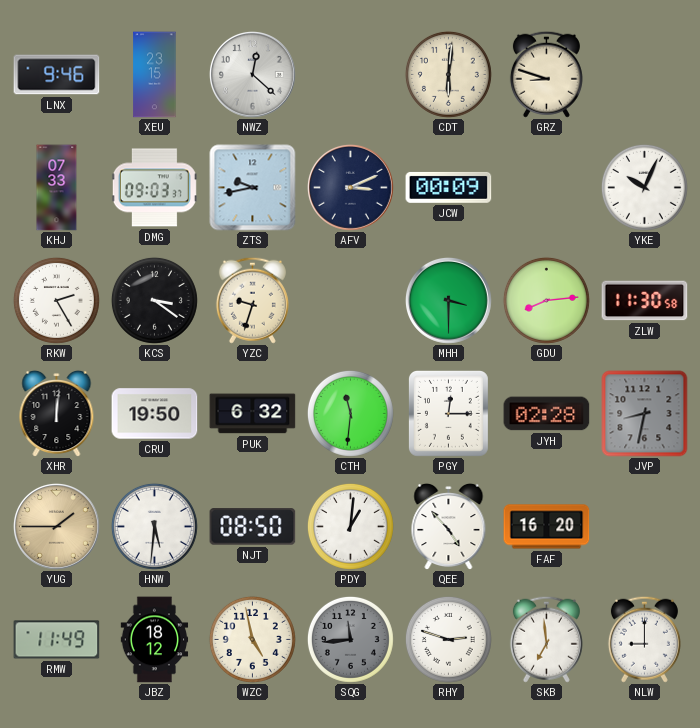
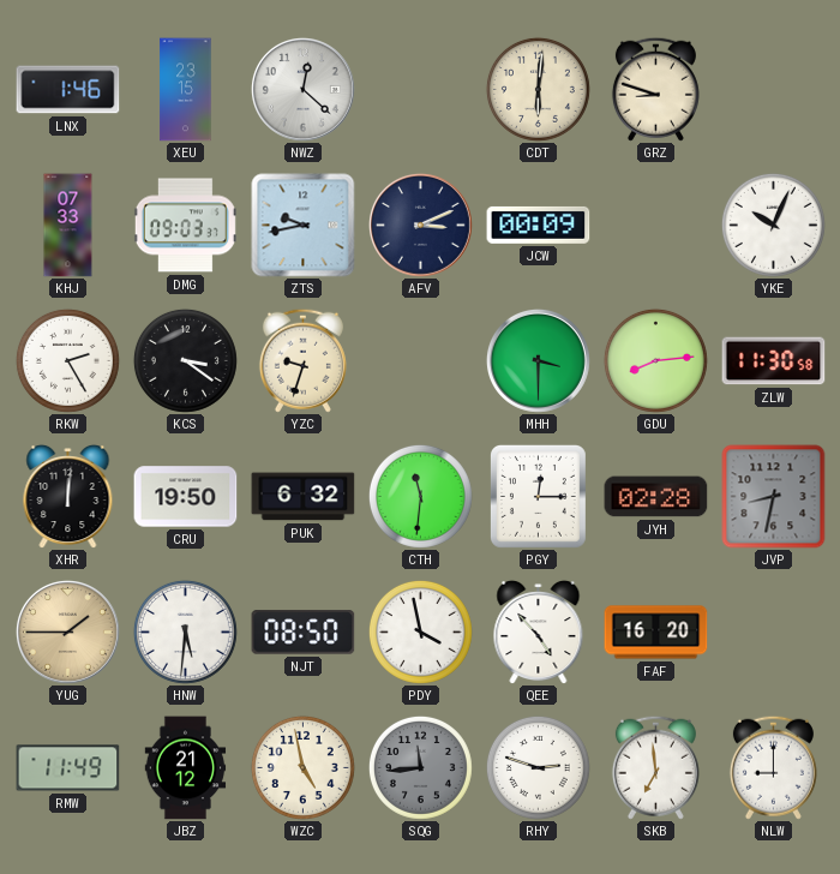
LNX: 9:46 -> 1:46 (68, 90)
PDY: 1:01 -> 3:58 (420, 631)
JBZ: 18:12 -> 21:12 (186, 768)
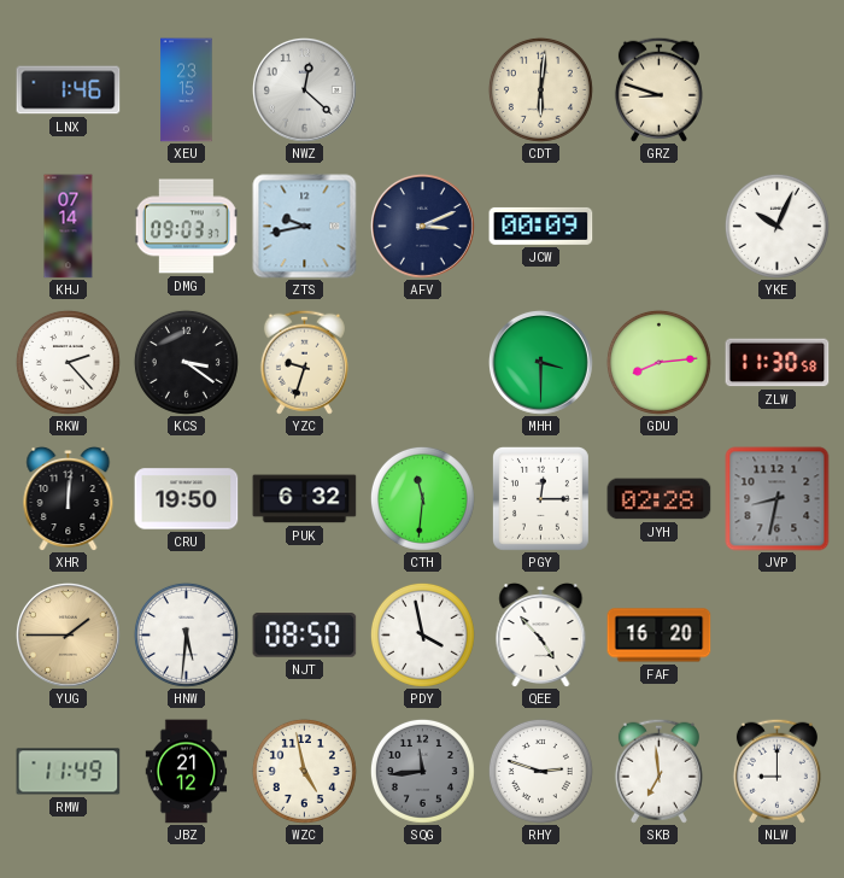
KHJ: 07:33 -> 07:14 (69, 227)
RKW: 2:25 -> 2:23 (68, 362)
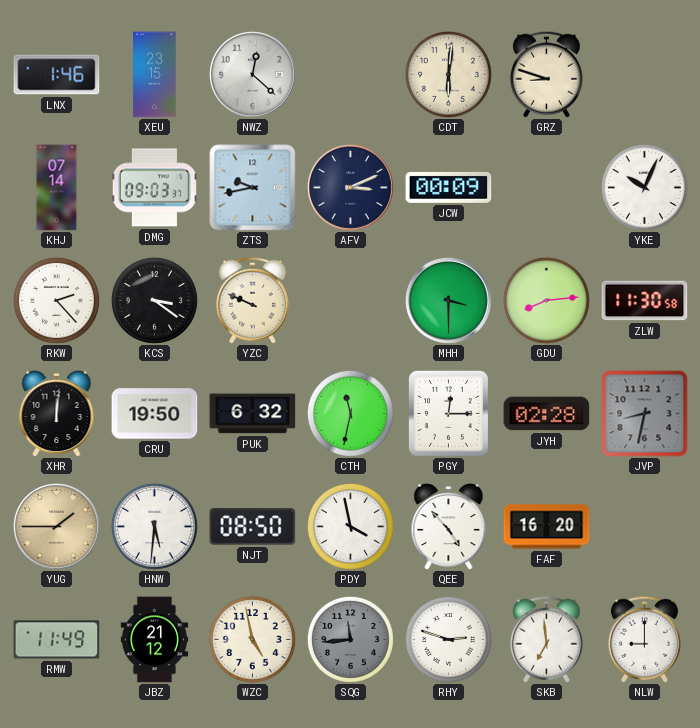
YZC: 9:33 -> 9:49 (252, 300)
CTH: 11:31 -> 11:32 (350, 413)
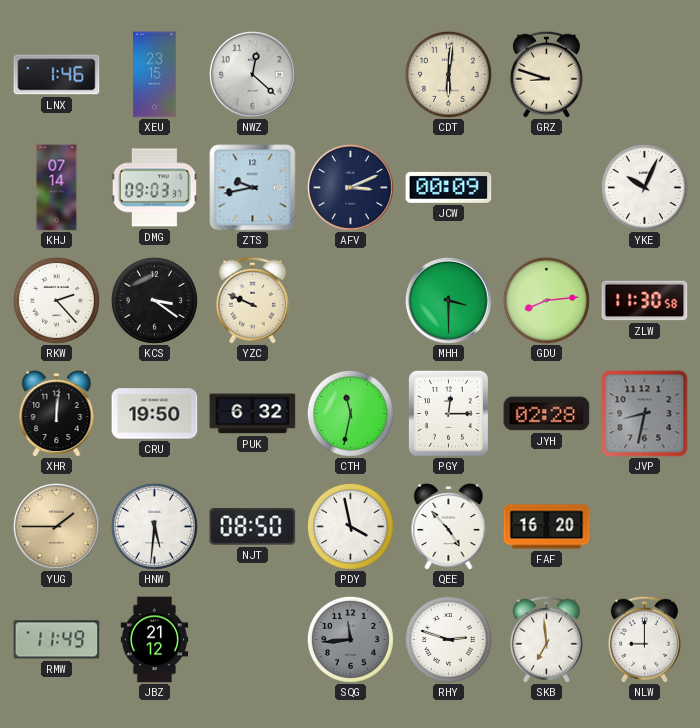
WZC: 4:58 -> none (252, 639)
